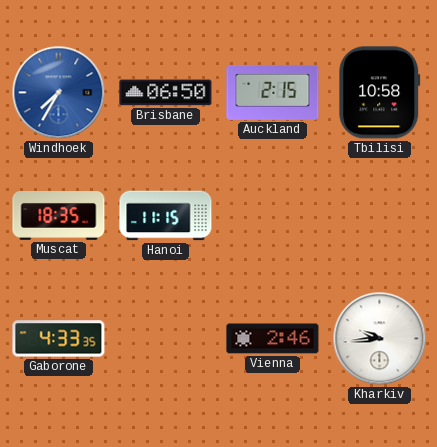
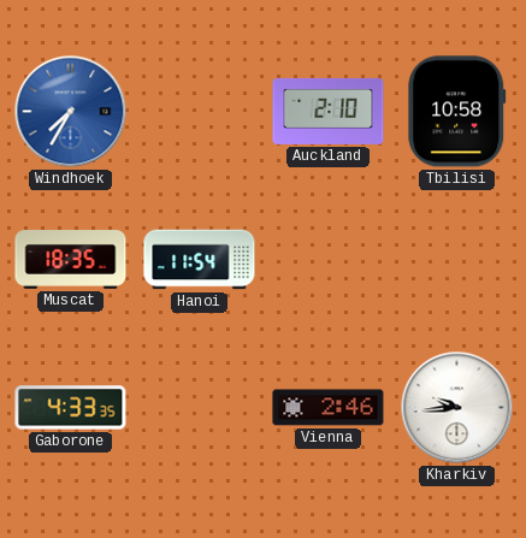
Brisbane: 06:50 -> none (166, 93)
Auckland: 2:15 -> 2:10 (329, 111)
Hanoi: 11:15 -> 11:54 (200, 260)
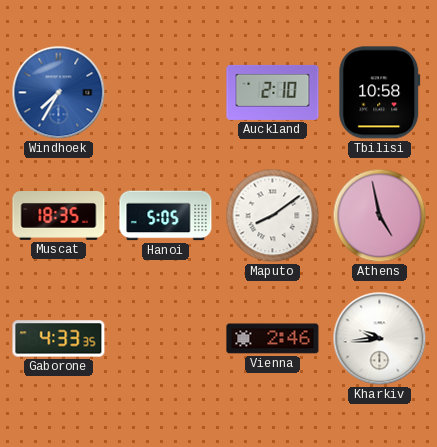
Hanoi: 11:54 -> 5:05 (166, 216)
Maputo: none -> 8:09 (273, 216)
Athens: none -> 4:58 (380, 216)
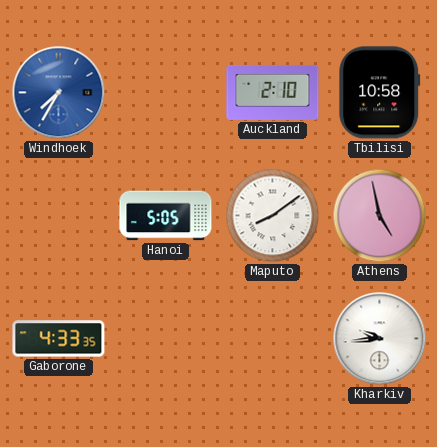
Muscat: 18:35 -> none (59, 216)
Vienna: 2:46 -> none (273, 339)
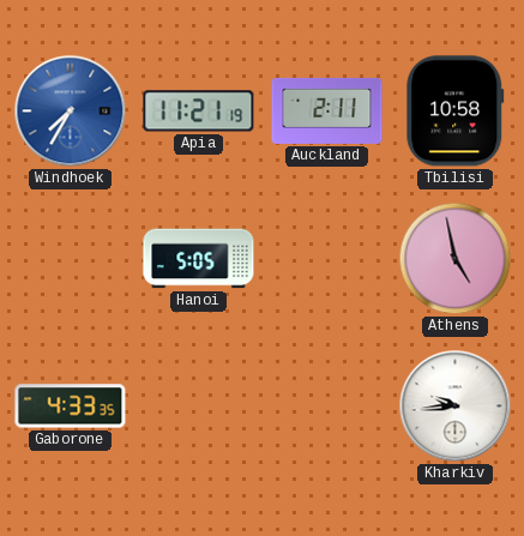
Apia: none -> 11:21 (199, 112)
Auckland: 2:10 -> 2:11 (327, 110)
Maputo: 8:09 -> none (273, 216)
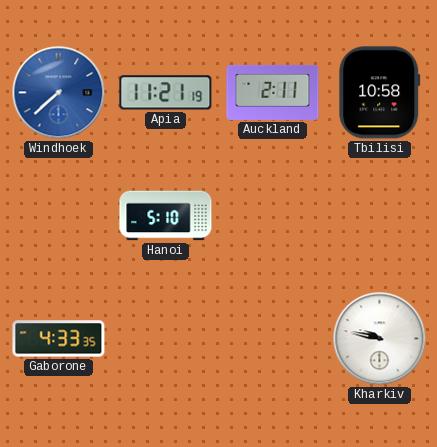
Windhoek: 7:35 -> 7:38 (59, 93)
Hanoi: 5:05 -> 5:10 (166, 216)
Athens: 4:58 -> none (456, 259)
Kharkiv: 9:44 -> 9:47 (380, 339)
